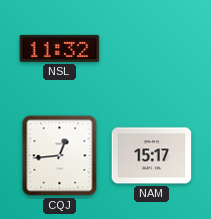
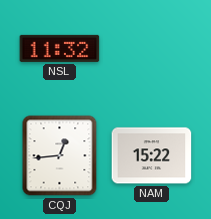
NAM: 15:17 -> 15:22 (152, 156)
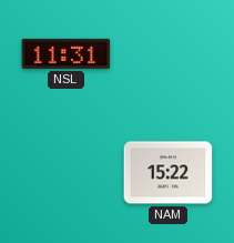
NSL: 11:32 -> 11:31 (67, 53)
CQJ: 12:44 -> none (60, 156)
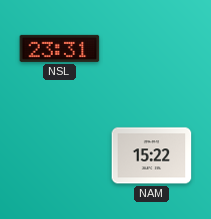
NSL: 11:31 -> 23:31 (60, 48)
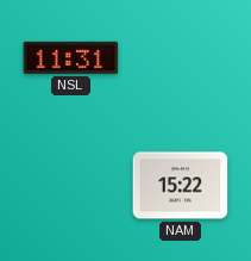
NSL: 23:31 -> 11:31 (71, 57)
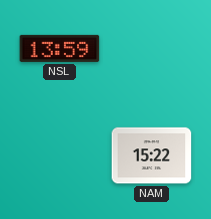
NSL: 11:31 -> 13:59 (60, 48)
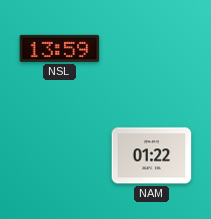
NAM: 15:22 -> 01:22 (152, 156)
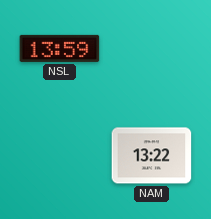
NAM: 01:22 -> 13:22 (152, 156)
